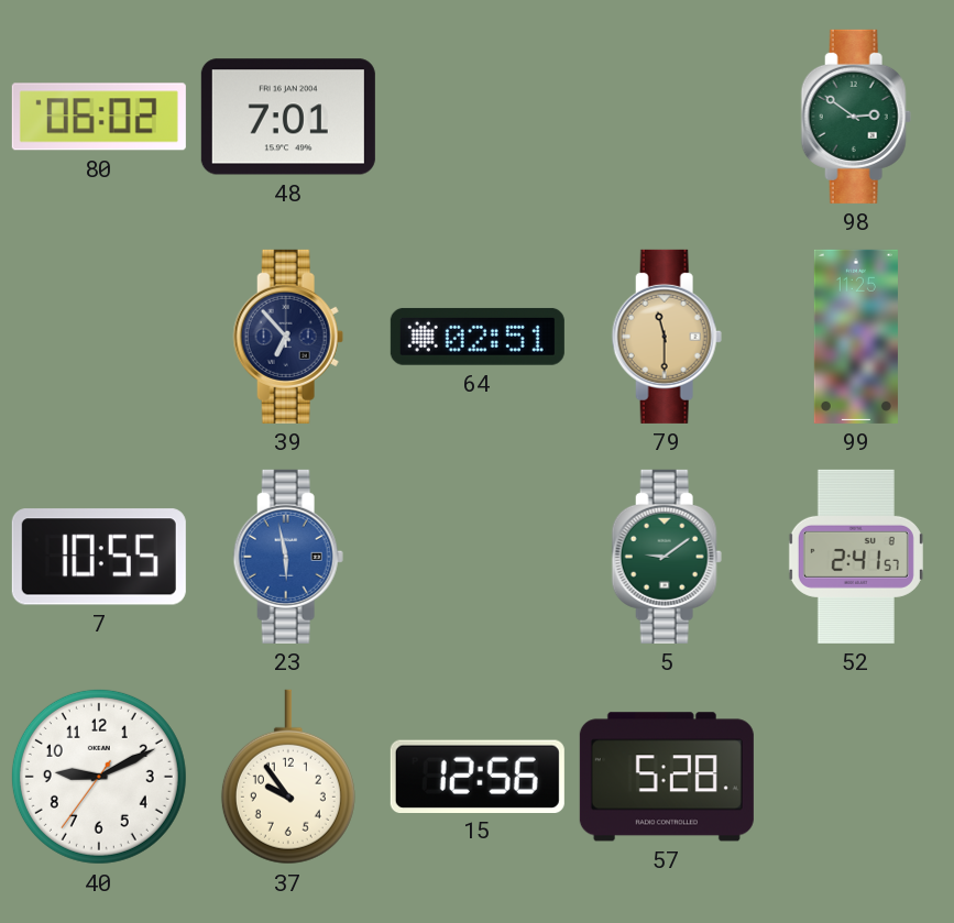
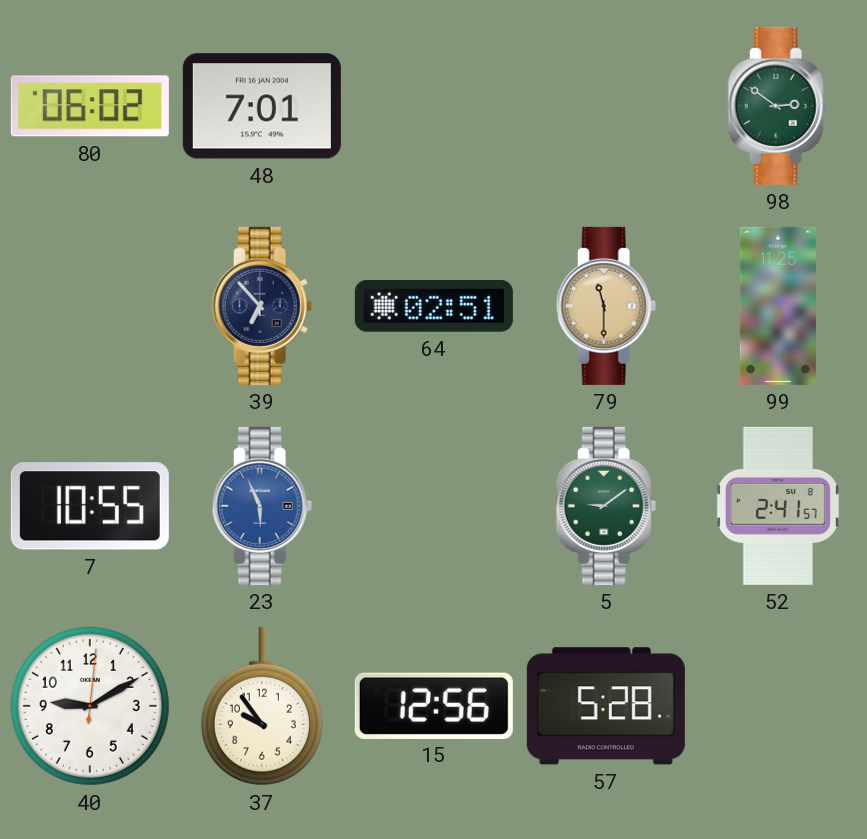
23: 5:58 -> 5:56 (262, 506)
40: 9:10:36 -> 9:10:01 (90, 706)
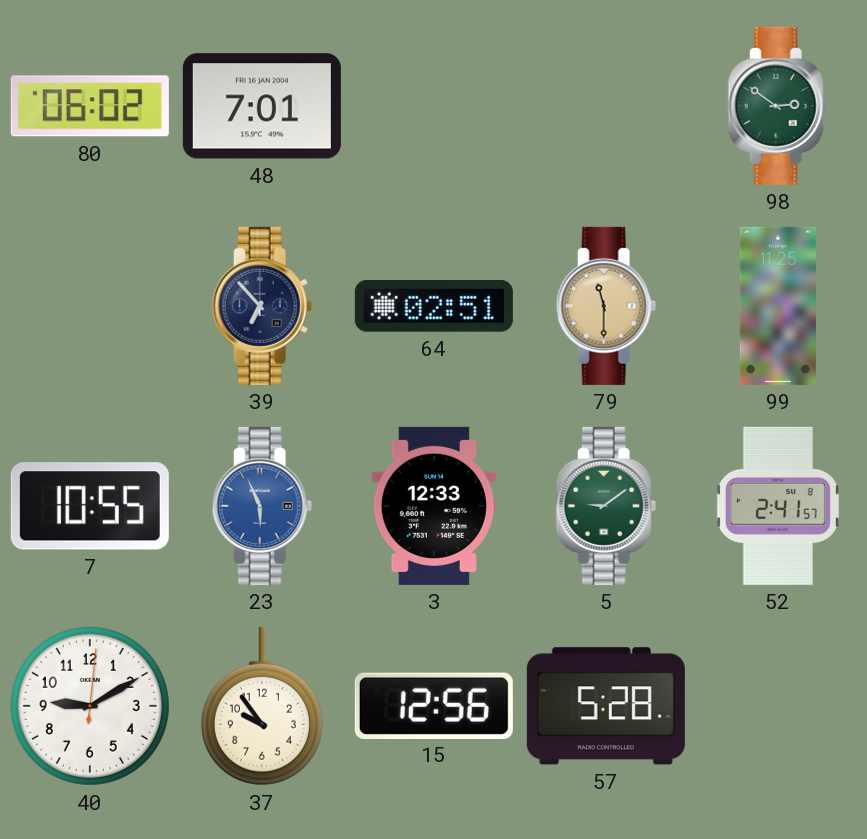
3: none -> 12:33 (434, 506)
